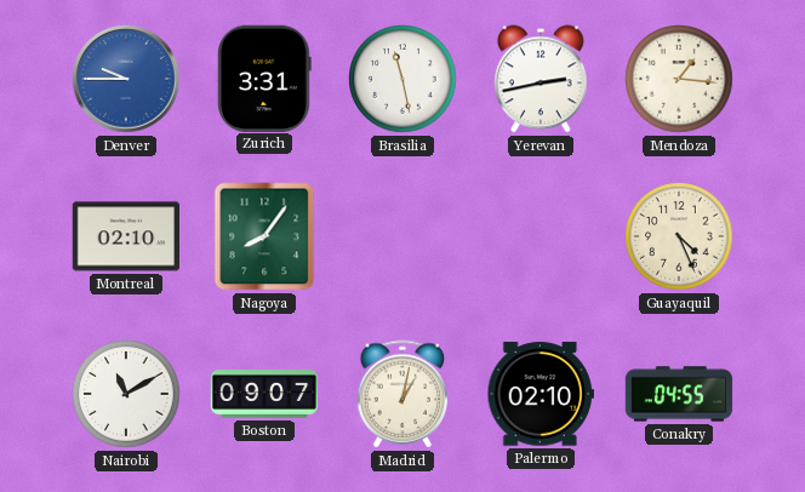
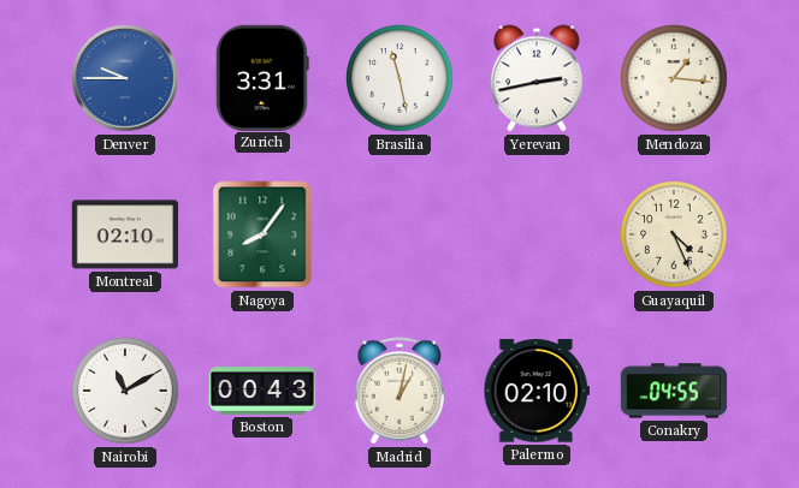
Boston: 09:07 -> 00:43 (261, 392)
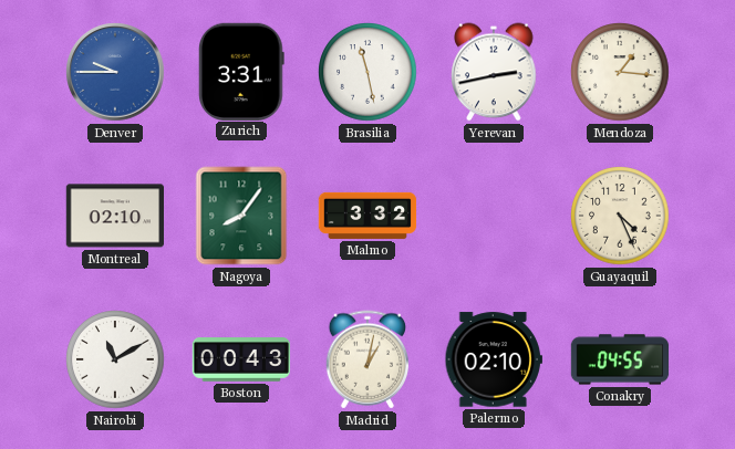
Malmo: none -> 3:32 (367, 216)
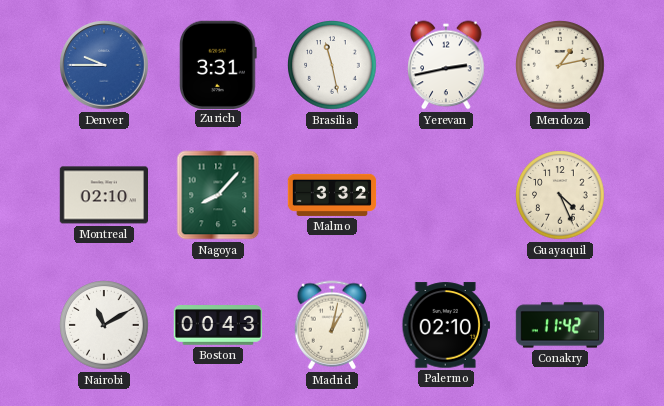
Mendoza: 1:16 -> 1:13 (560, 65)
Nagoya: 8:06 -> 8:07 (218, 195)
Conakry: 04:55 -> 11:42 (560, 325)
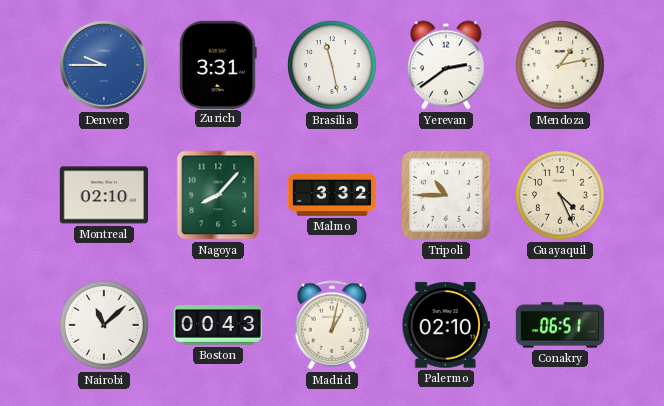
Yerevan: 2:43 -> 2:39 (446, 65)
Tripoli: none -> 10:45 (446, 195)
Nairobi: 11:10 -> 11:08 (104, 325)
Conakry: 11:42 -> 06:51 (560, 325)
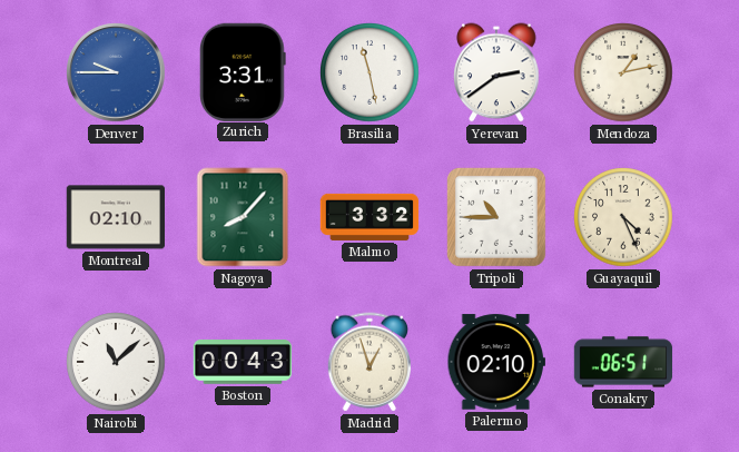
Madrid: 1:02 -> 12:57 (368, 362)
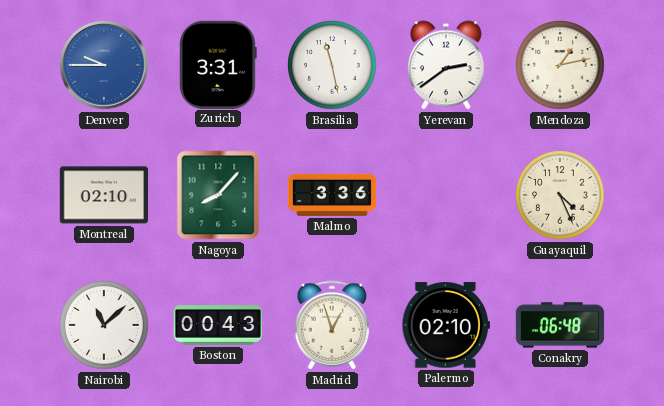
Malmo: 3:32 -> 3:36 (332, 195)
Tripoli: 10:45 -> none (496, 217)
Conakry: 06:51 -> 06:48 (560, 325)
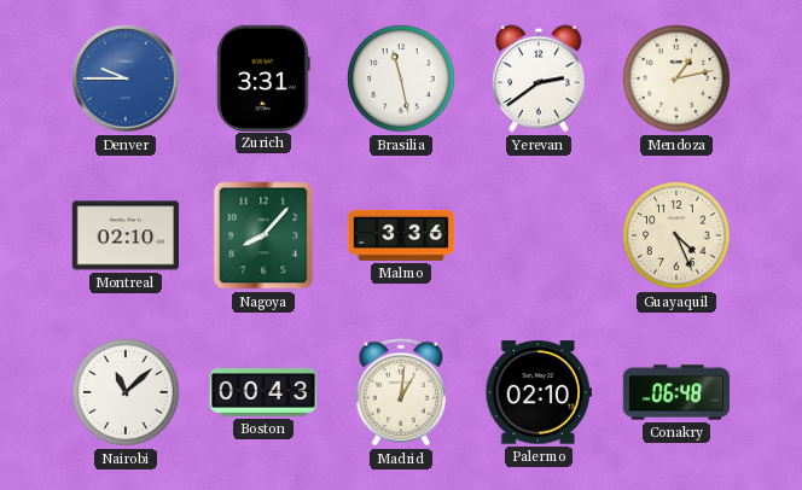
Madrid: 12:57 -> 1:01 (400, 392)
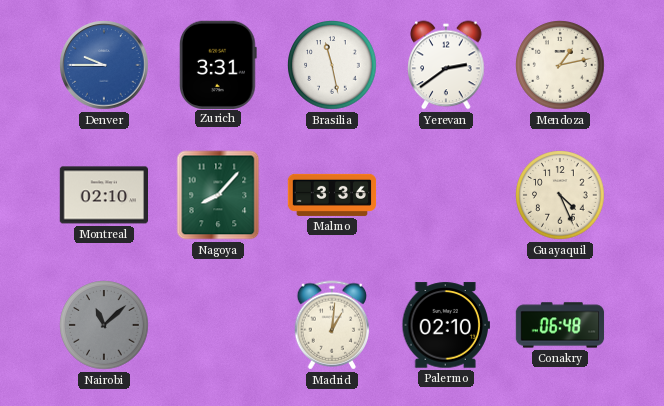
Nairobi dial: white -> grey (104, 325)
Boston: 00:43 -> none (262, 393)
